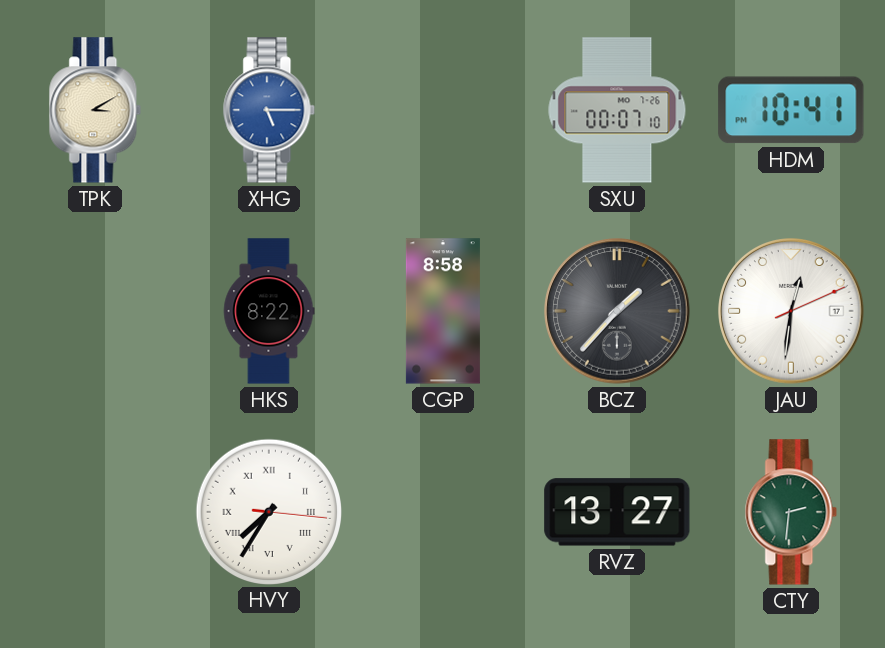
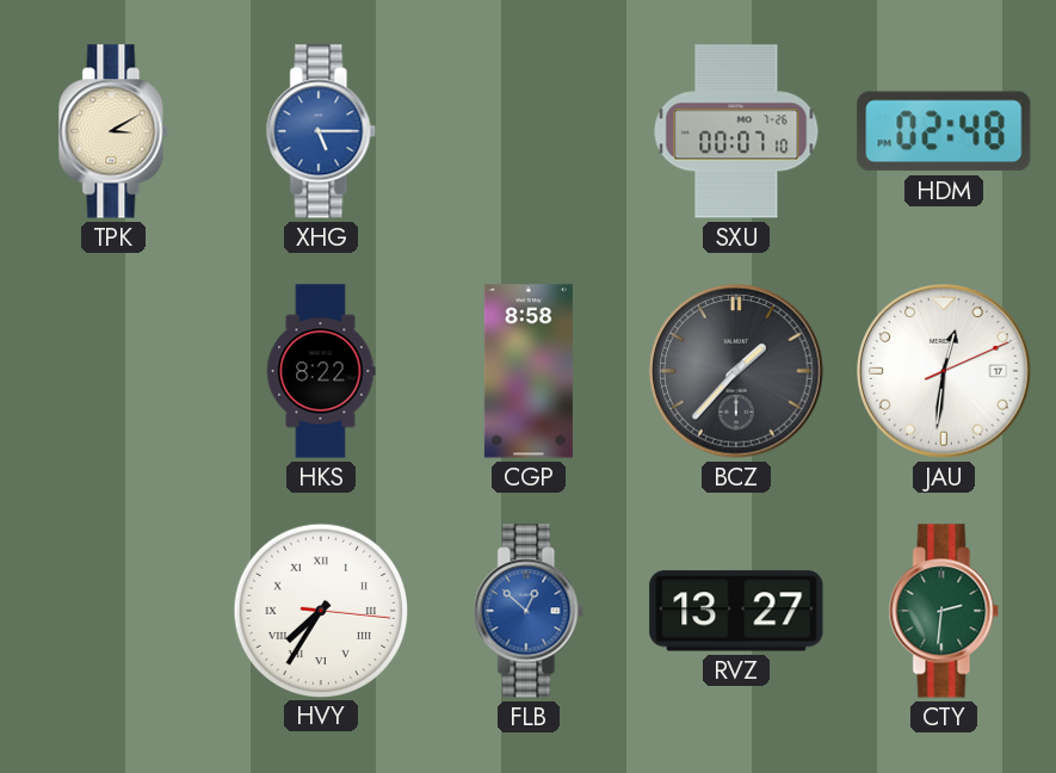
HDM: 10:41 -> 02:48 (944, 131)
FLB: none -> 12:52 (529, 611)
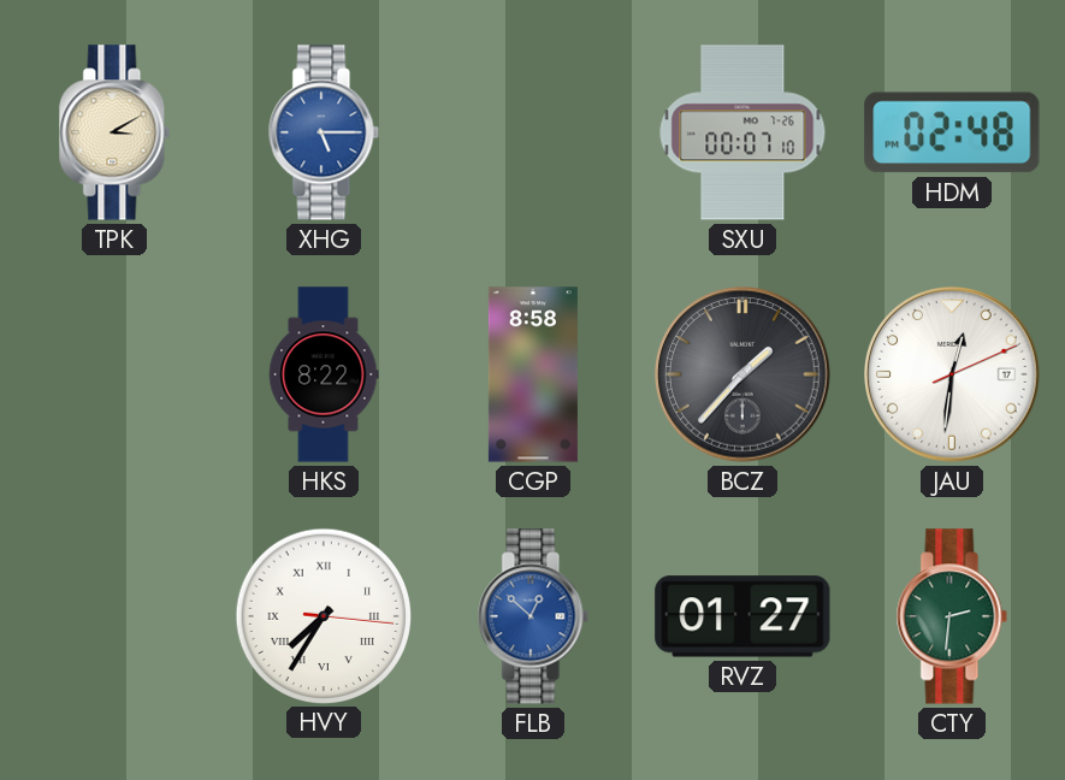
RVZ: 13:27 -> 01:27 (742, 616)
